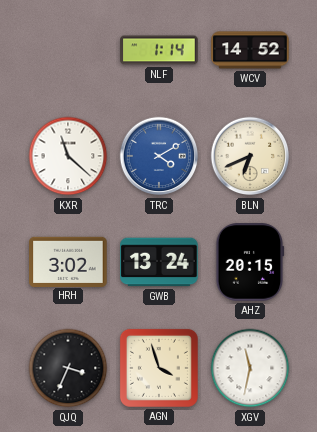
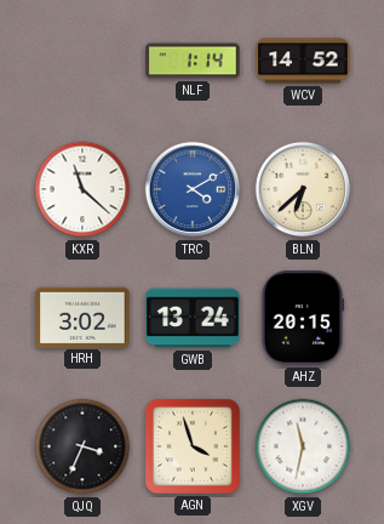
BLN: 6:41 -> 6:38 (303, 189)
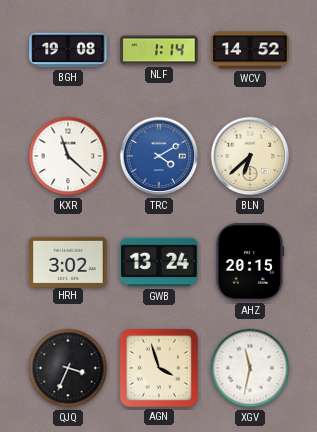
BGH: none -> 19:08 (68, 50)
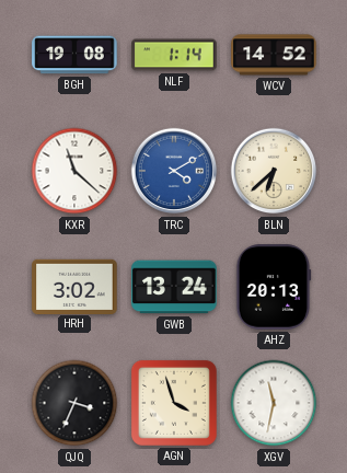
AHZ: 20:15 -> 20:13 (274, 287)
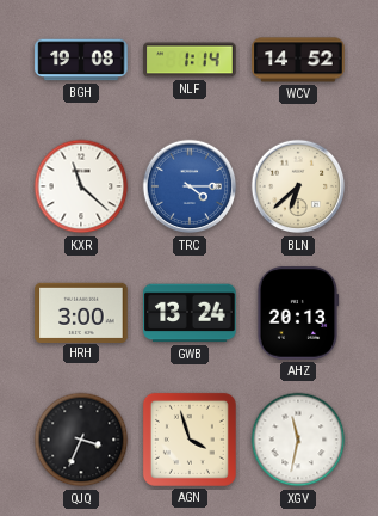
TRC: 4:10 -> 4:15 (190, 186)
HRH: 3:02 -> 3:00 (81, 312)
